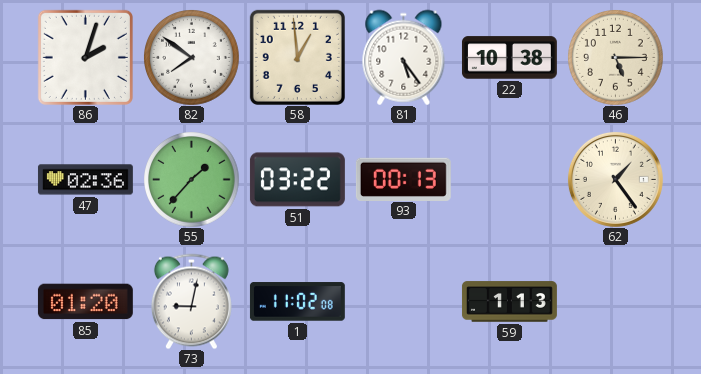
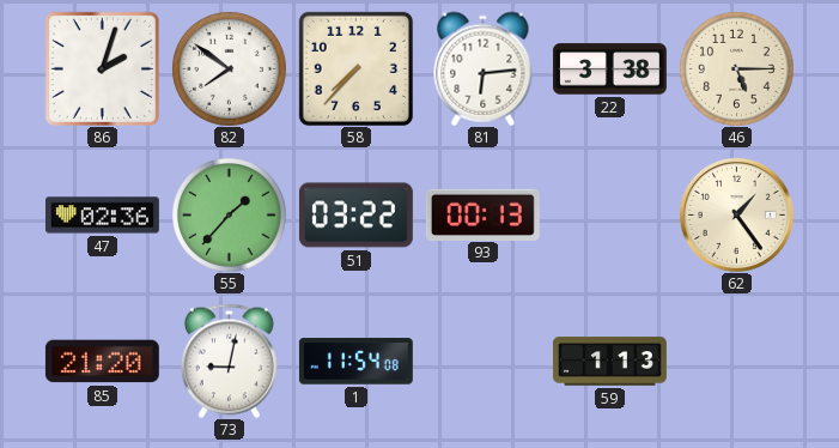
58: 12:59 -> 7:37 (355, 68)
81: 5:24 -> 6:14 (484, 68)
22: 10:38 -> 3:38 (609, 69)
85: 01:20 -> 21:20 (102, 362)
1: 11:02 -> 11:54 (355, 362)
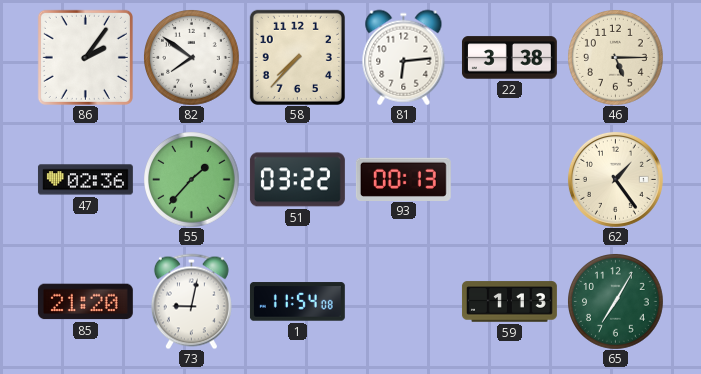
86: 2:03 -> 2:06 (85, 57)
65: none -> 7:05 (616, 302)
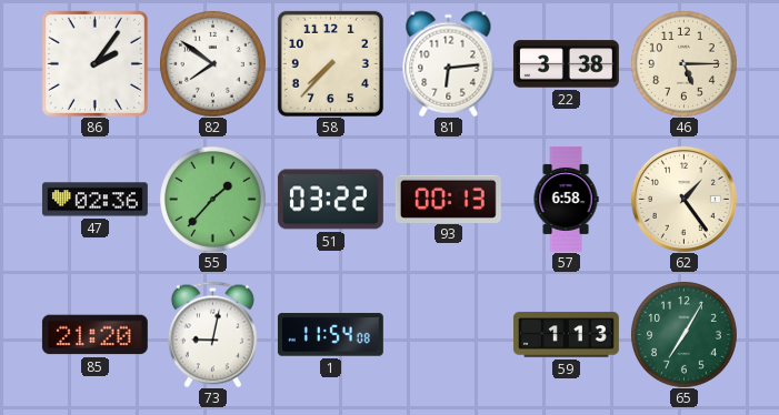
57: none -> 6:58 (566, 199)
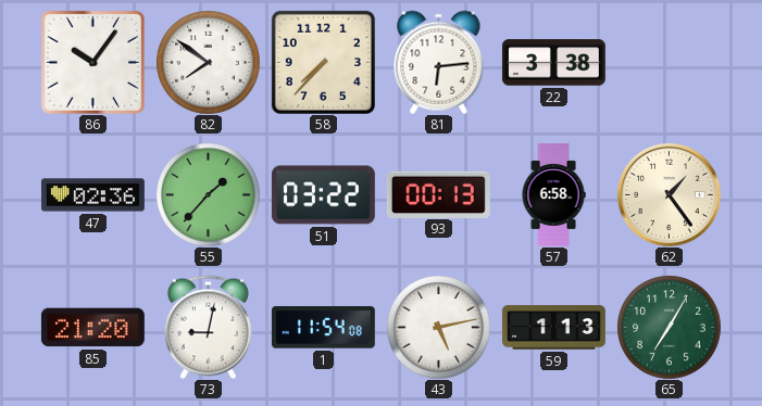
86: 2:06 -> 10:06 (92, 62)
46: 5:15 -> none (685, 64)
43: none -> 5:13 (439, 328)
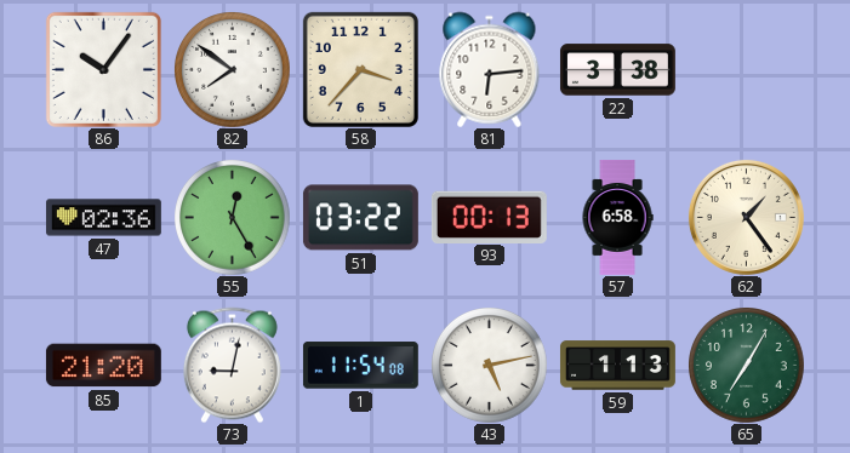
58: 7:37 -> 3:37 (360, 69)
55: 1:37 -> 12:25 (233, 218)
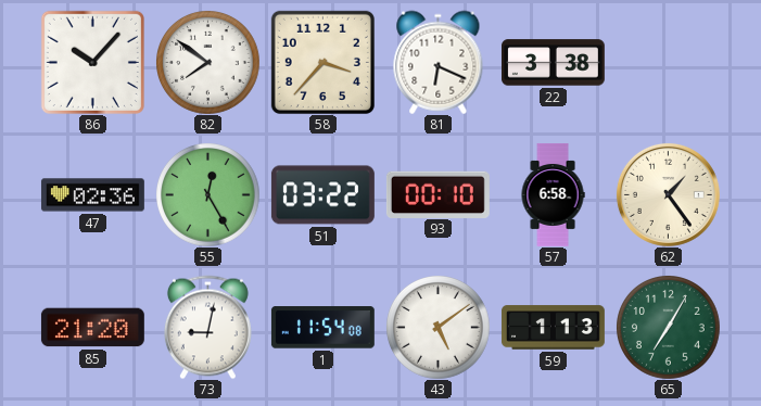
86: 10:06 -> 10:07 (92, 62)
81: 6:14 -> 6:19 (439, 62)
93: 00:13 -> 00:10 (437, 194)
43: 5:13 -> 5:09 (439, 328)
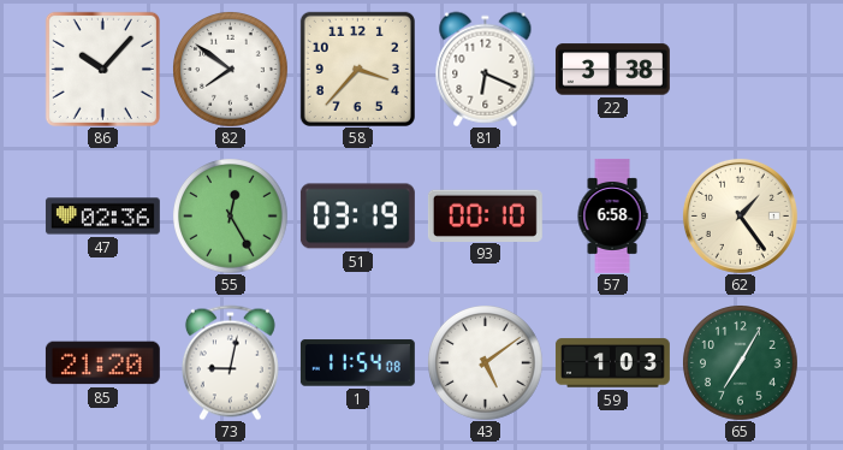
51: 03:22 -> 03:19 (357, 217)
59: 1:13 -> 1:03 (612, 363)
